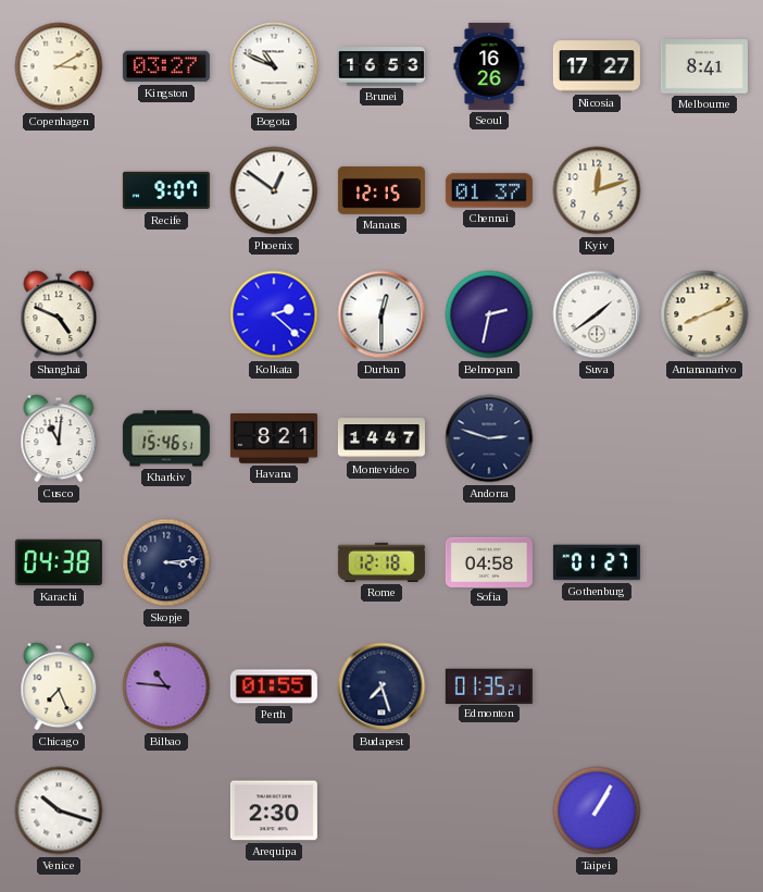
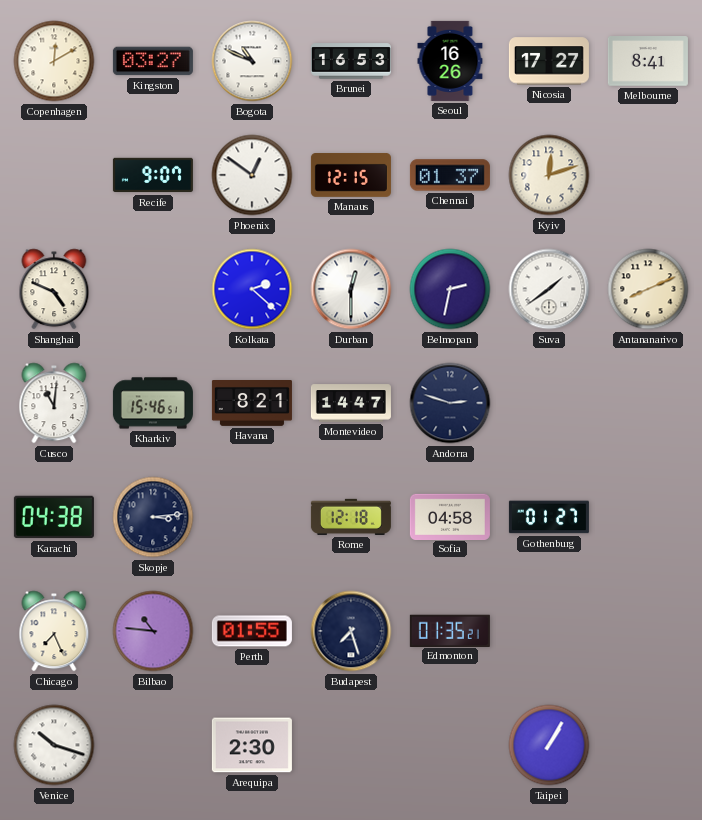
Copenhagen: 3:10 -> 12:10 (54, 61)
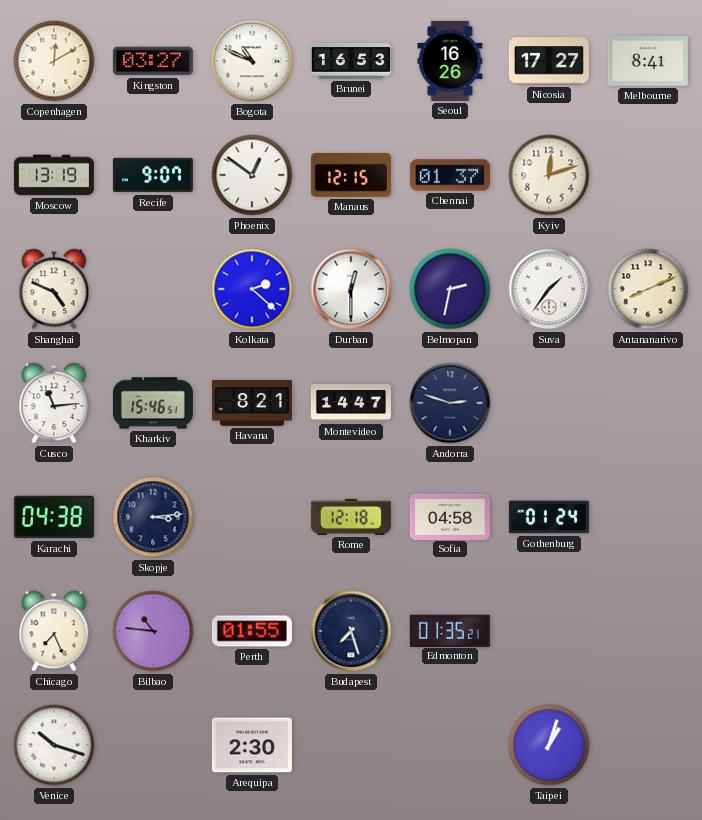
Moscow: none -> 13:19 (54, 175)
Suva: 1:39 -> 1:36 (549, 289)
Cusco: 11:01 -> 11:14 (54, 403)
Gothenburg: 01:27 -> 01:24 (549, 517)
Taipei: 1:05 -> 1:03 (549, 745)
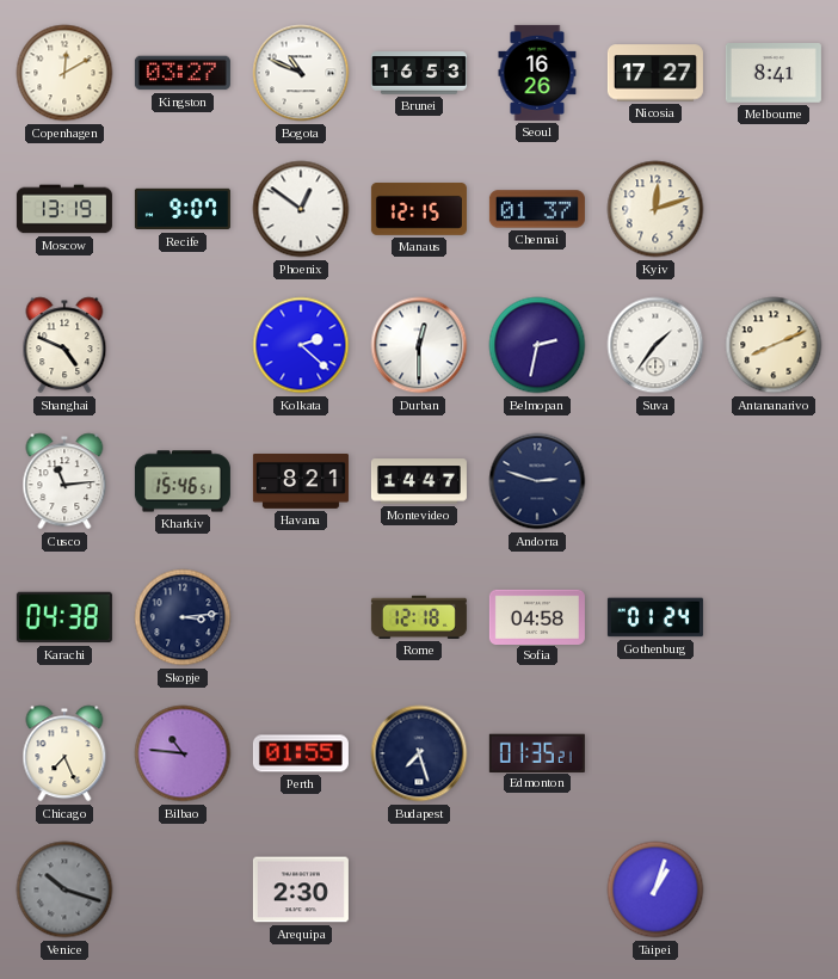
Venice dial: white -> grey (64, 889)
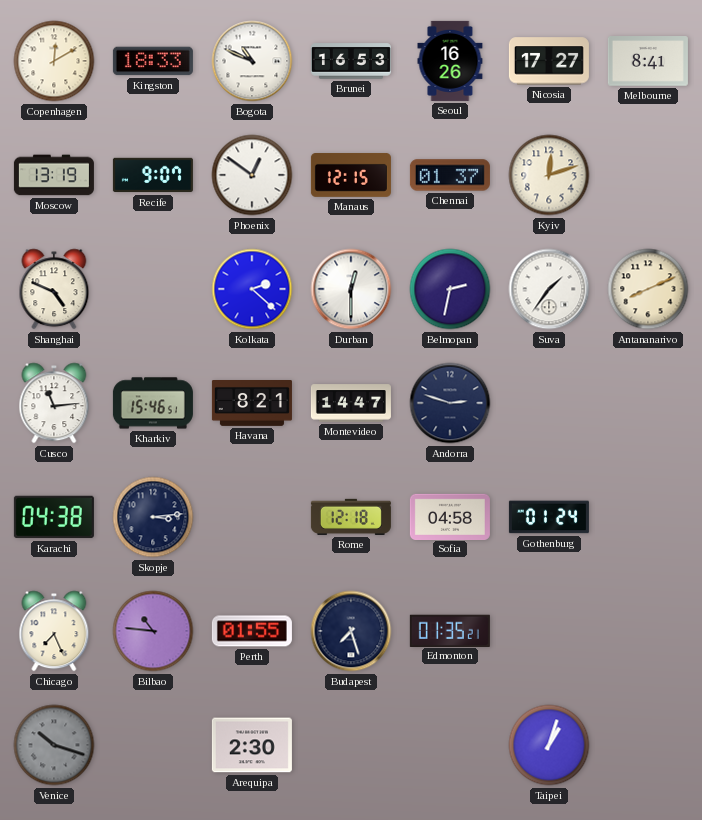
Kingston: 03:27 -> 18:33 (153, 61)
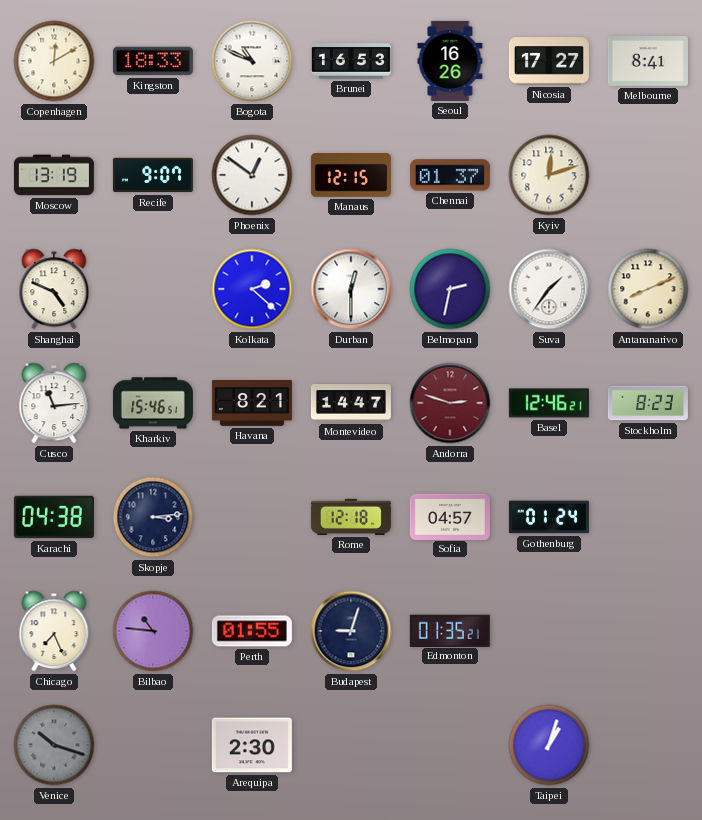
Andorra dial: navy -> burgundy (450, 403)
Basel: none -> 12:46 (549, 403)
Stockholm: none -> 8:23 (648, 403)
Sofia: 04:58 -> 04:57 (450, 516)
Budapest: 7:27 -> 9:03 (351, 631)
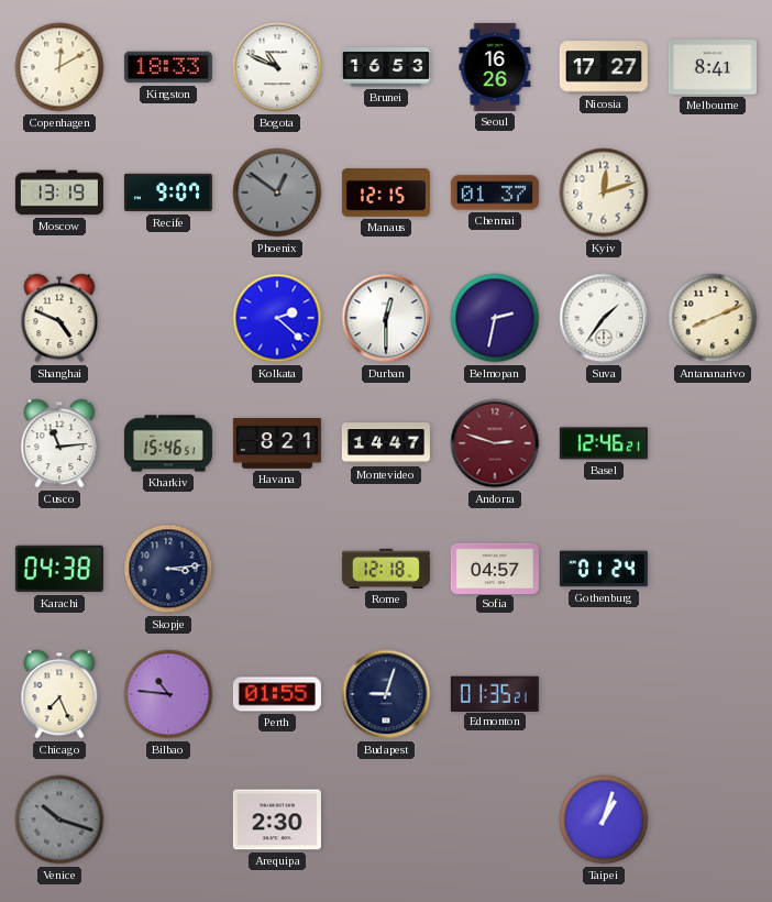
Phoenix dial: white -> grey (277, 193)
Stockholm: 8:23 -> none (648, 403)
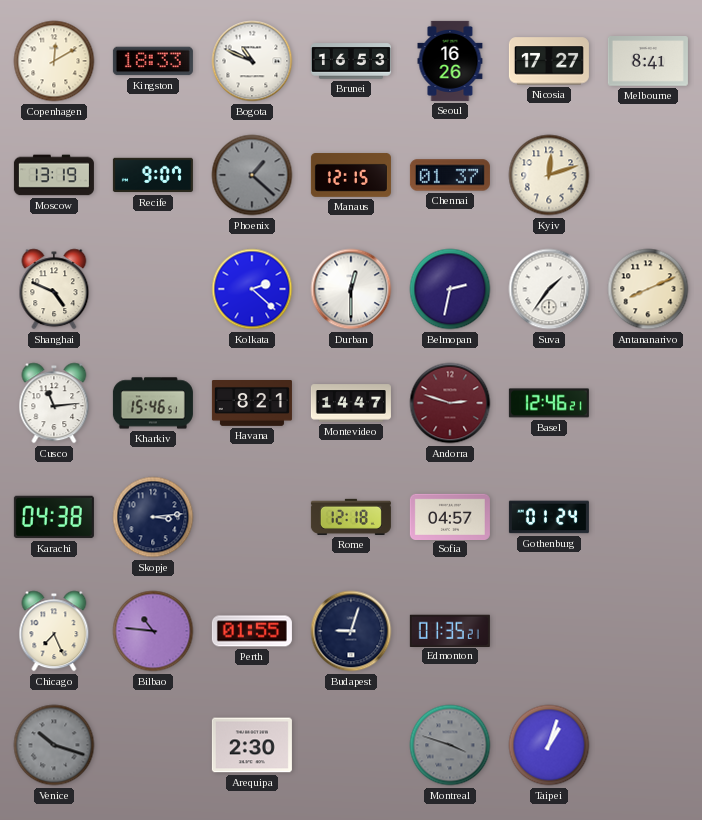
Phoenix: 12:51 -> 1:22 (252, 175)
Montreal: none -> 3:48 (450, 745)
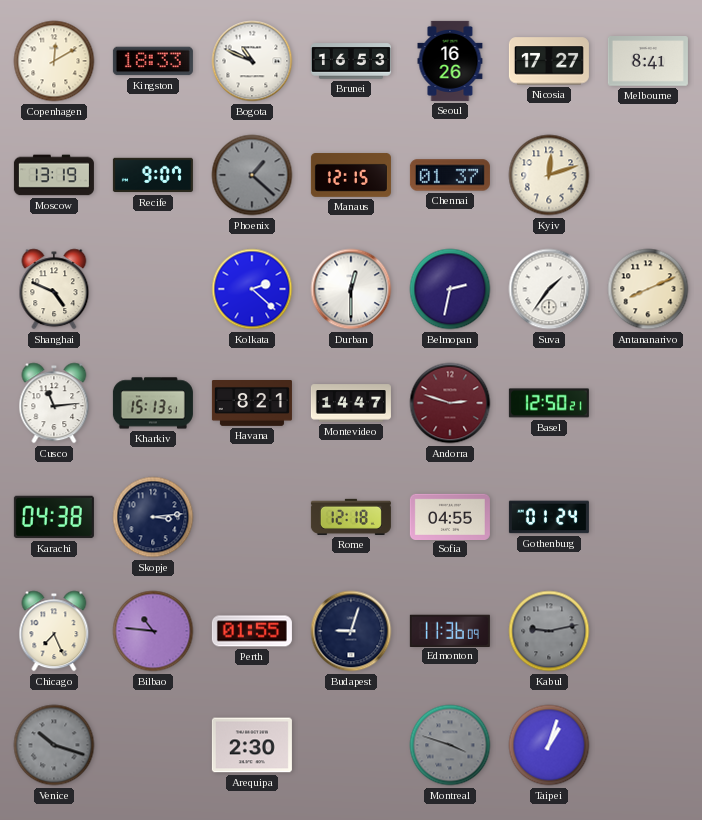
Kharkiv: 15:46 -> 15:13 (153, 403)
Basel: 12:46 -> 12:50 (549, 403)
Sofia: 04:57 -> 04:55 (450, 516)
Edmonton: 01:35 -> 11:36 (450, 630)
Kabul: none -> 9:13 (549, 631)
